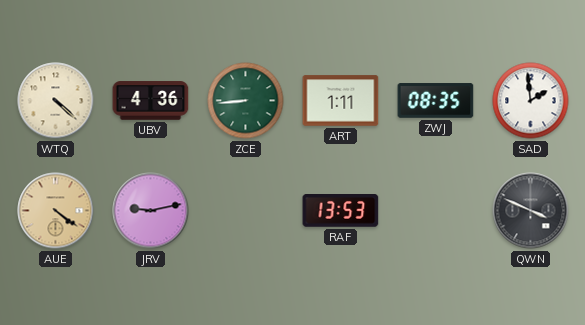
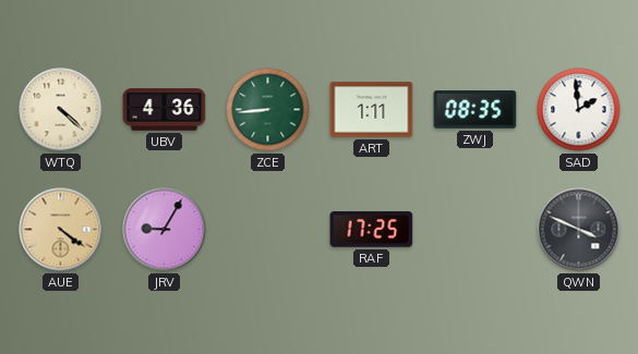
JRV: 9:13 -> 9:05 (165, 230)
RAF: 13:53 -> 17:25 (372, 230)
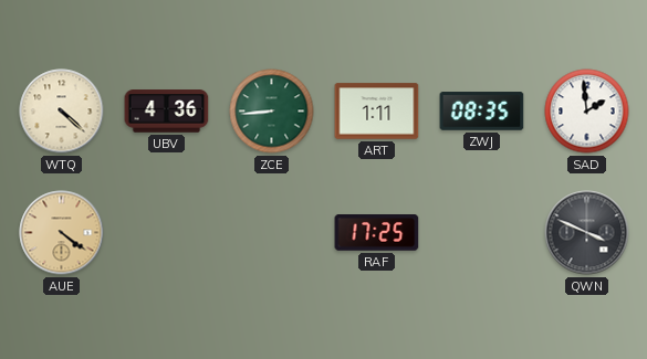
JRV: 9:05 -> none (165, 230)
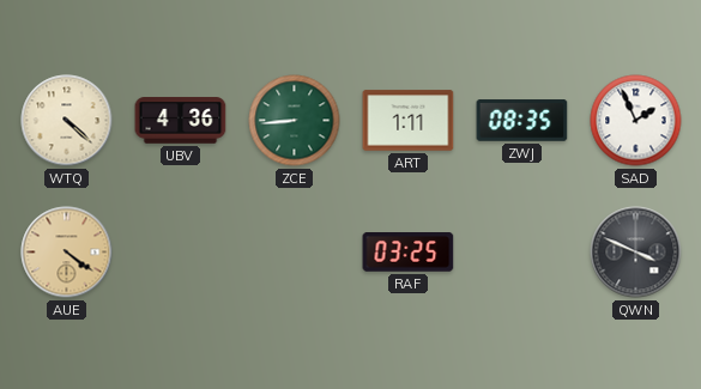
SAD: 1:59 -> 1:56 (636, 121)
RAF: 17:25 -> 03:25 (409, 253)
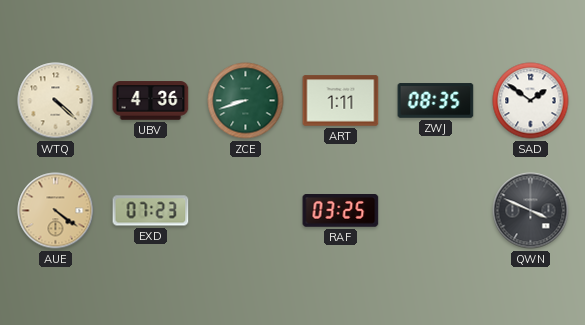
ZCE: 8:44 -> 8:42 (246, 101)
SAD: 1:56 -> 1:51 (531, 101)
EXD: none -> 07:23 (151, 211)
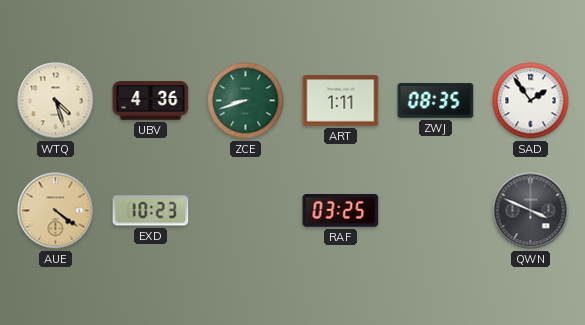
WTQ: 4:22 -> 4:27 (56, 101)
SAD: 1:51 -> 1:54 (531, 101)
EXD: 07:23 -> 10:23 (151, 211)
